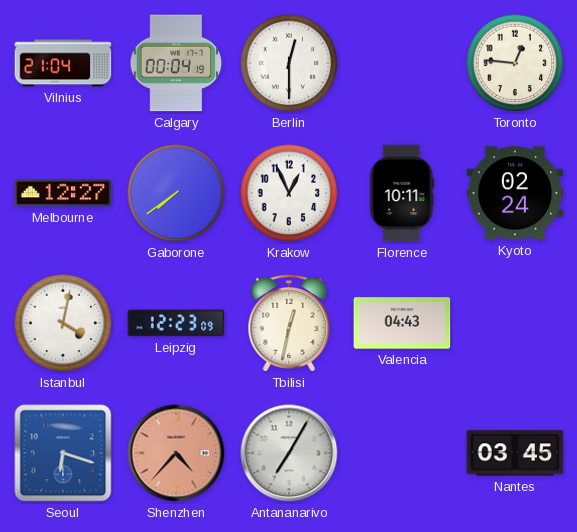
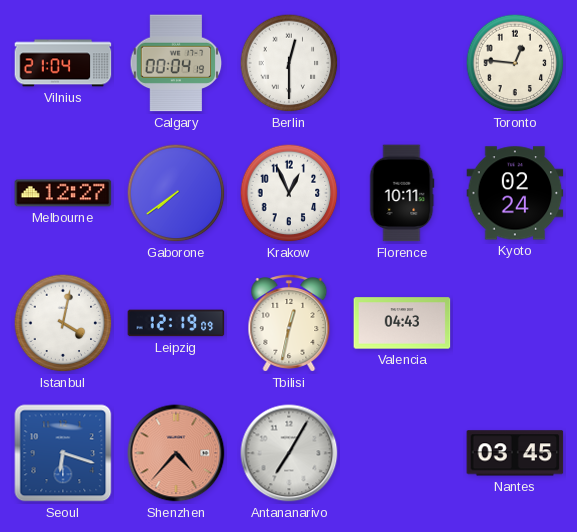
Leipzig: 12:23 -> 12:19 (176, 323)
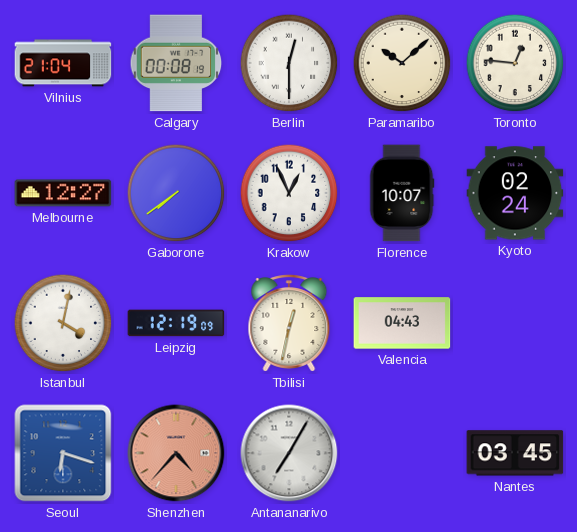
Calgary: 00:04 -> 00:08 (176, 63)
Paramaribo: none -> 10:08 (402, 63)
Florence: 10:11 -> 10:07 (402, 193)
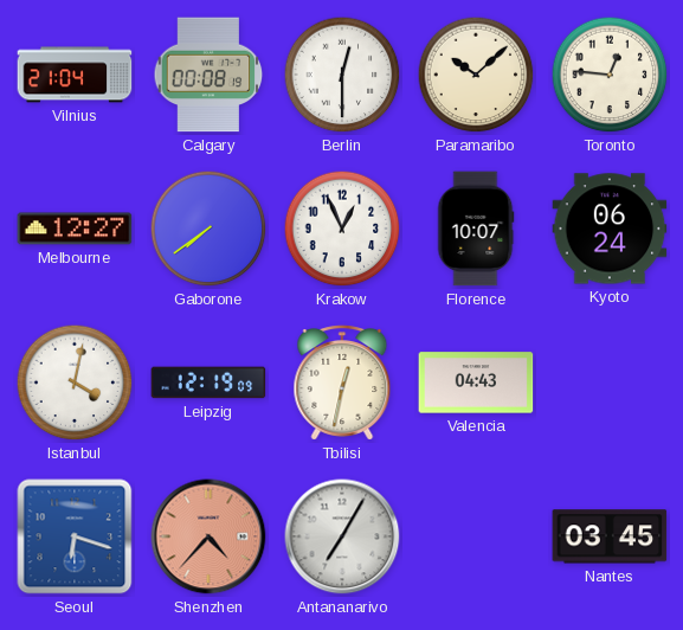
Kyoto: 02:24 -> 06:24 (610, 229)
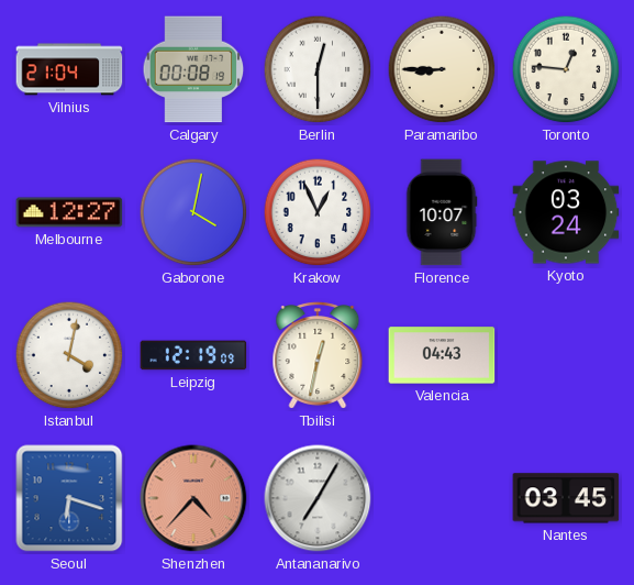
Paramaribo: 10:08 -> 8:45 (442, 69)
Gaborone: 7:39 -> 4:02 (193, 212)
Kyoto: 06:24 -> 03:24 (566, 212)
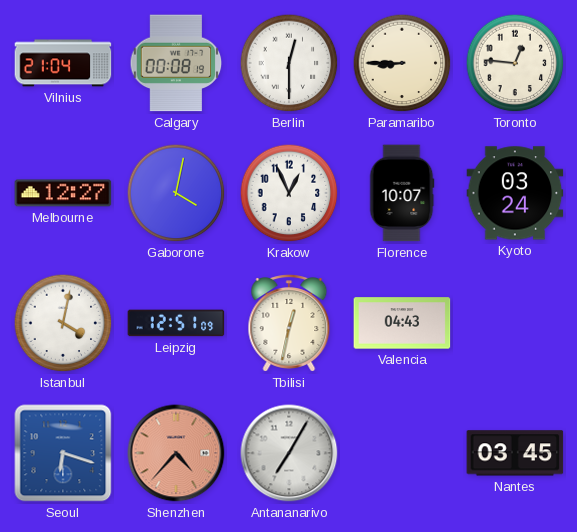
Leipzig: 12:19 -> 12:51 (176, 323)
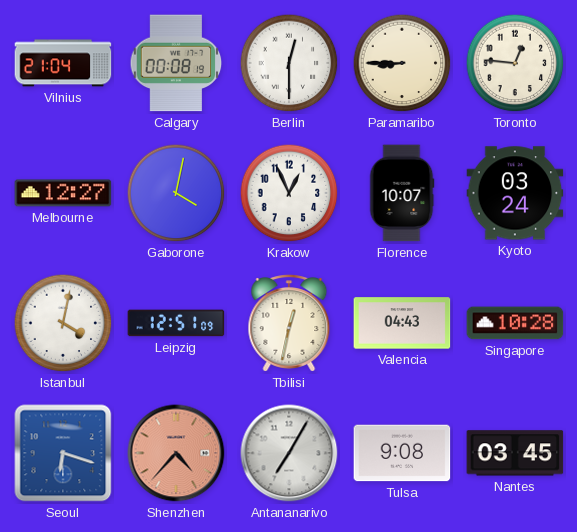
Singapore: none -> 10:28 (515, 323)
Tulsa: none -> 9:08 (402, 453)
